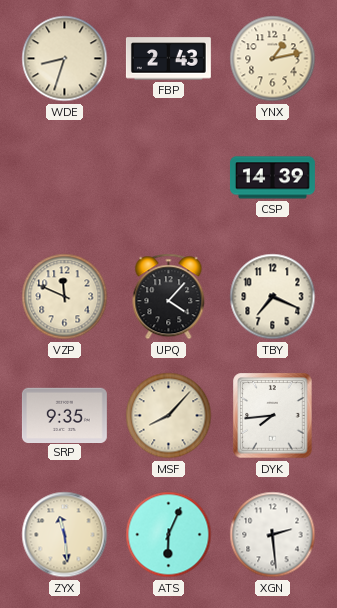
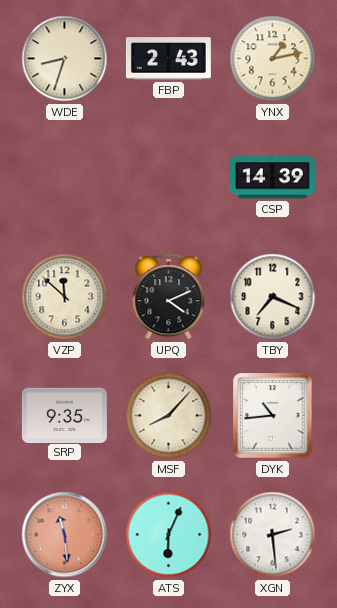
VZP: 11:49 -> 11:52 (65, 297)
UPQ: 4:07 -> 4:11 (169, 297)
DYK: 7:44 -> 10:44 (273, 416)
ZYX dial: cream -> salmon (65, 535)
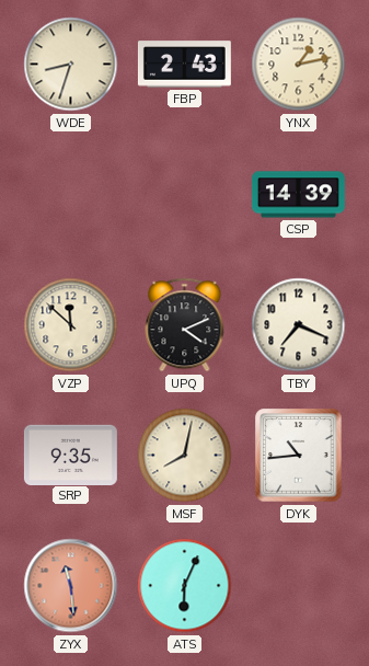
MSF: 8:07 -> 8:02 (185, 456)
XGN: 2:29 -> none (273, 535)
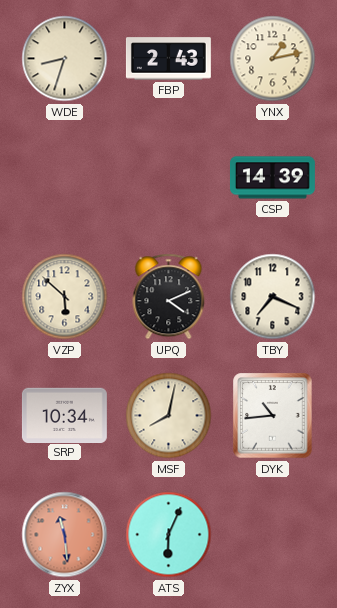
VZP: 11:52 -> 5:52 (65, 297)
SRP: 9:35 -> 10:34 (64, 415)
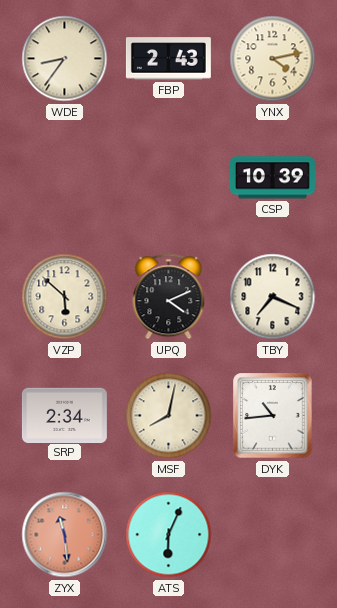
WDE: 8:33 -> 8:36 (65, 59)
YNX: 1:13 -> 4:13 (273, 59)
CSP: 14:39 -> 10:39 (272, 178)
SRP: 10:34 -> 2:34 (64, 415)
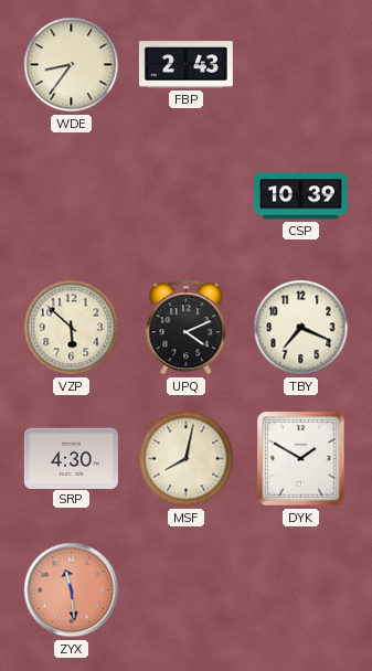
YNX: 4:13 -> none (273, 59)
SRP: 2:34 -> 4:30 (71, 458)
DYK: 10:44 -> 1:50 (301, 459)
ATS: 6:04 -> none (169, 535)
